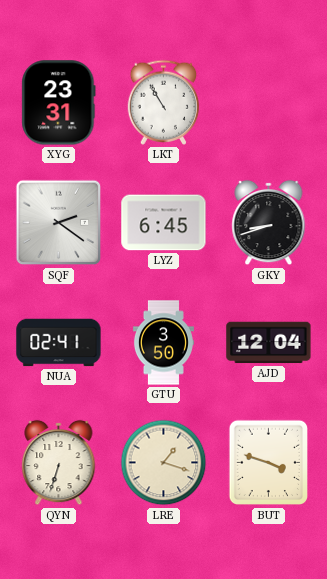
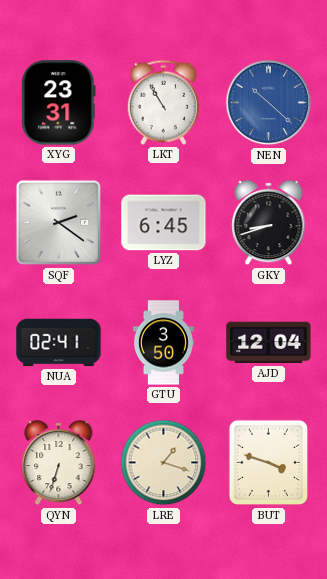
NEN: none -> 10:22 (269, 103)
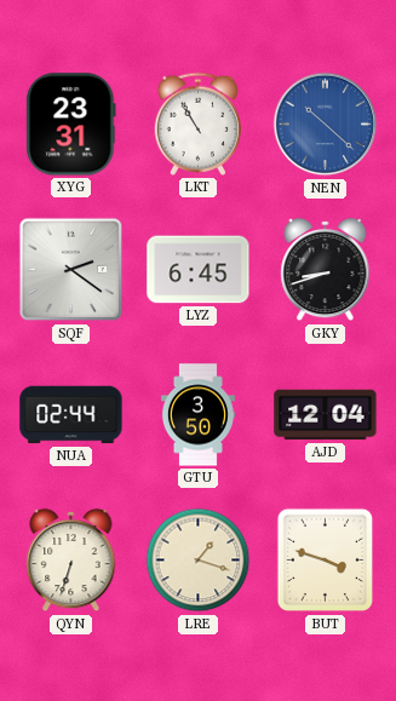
NUA: 02:41 -> 02:44 (71, 415)
